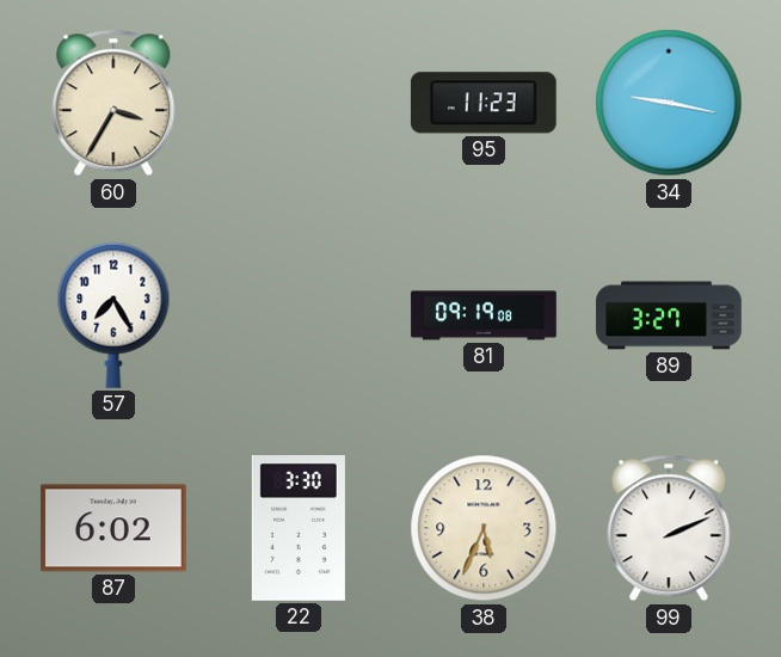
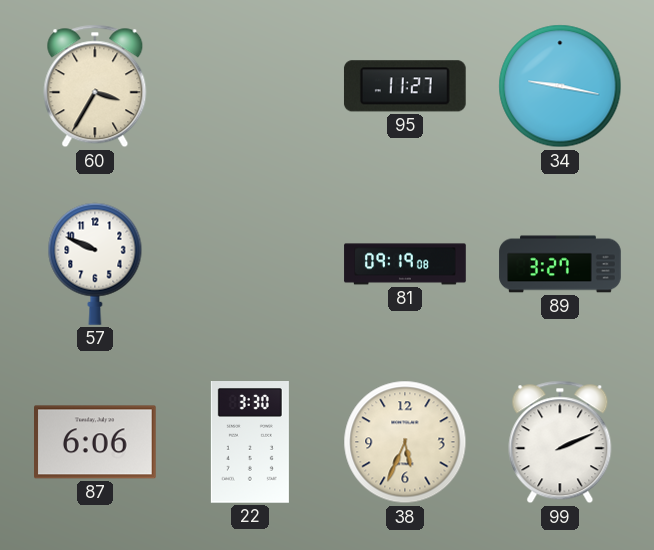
95: 11:23 -> 11:27 (405, 86)
57: 7:25 -> 9:49 (95, 264)
87: 6:02 -> 6:06 (96, 442)
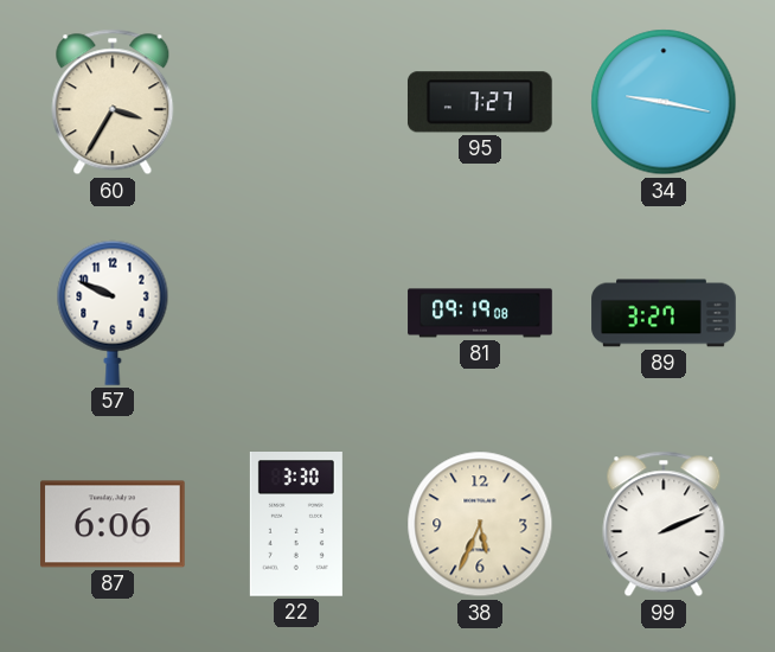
95: 11:27 -> 7:27 (480, 102)
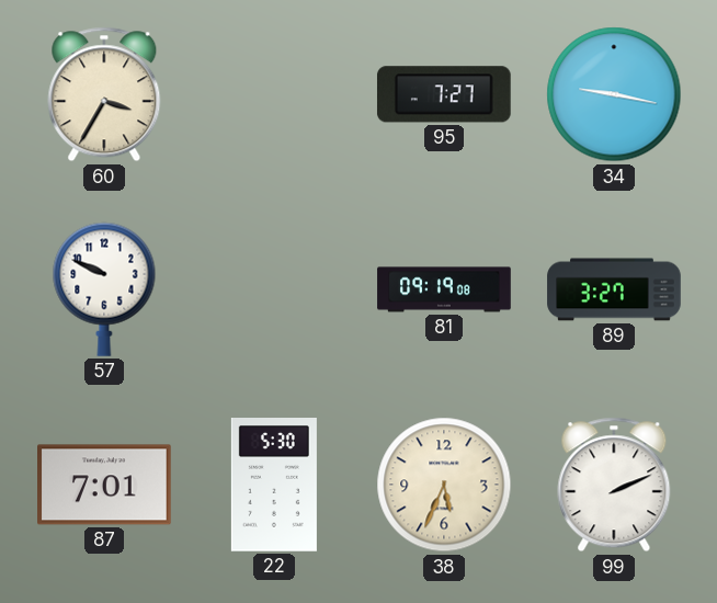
87: 6:06 -> 7:01 (105, 485)
22: 3:30 -> 5:30 (274, 486)
